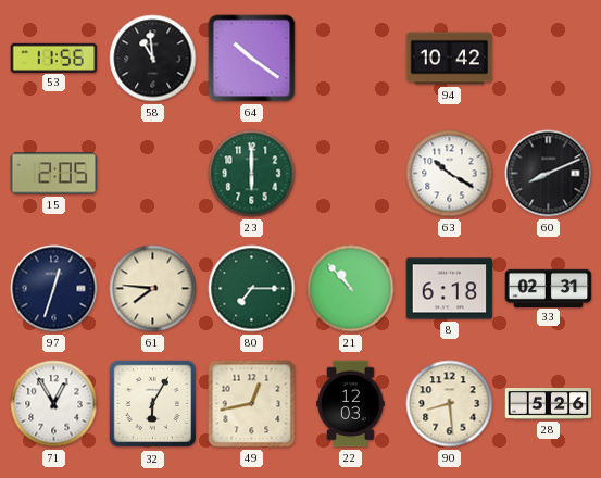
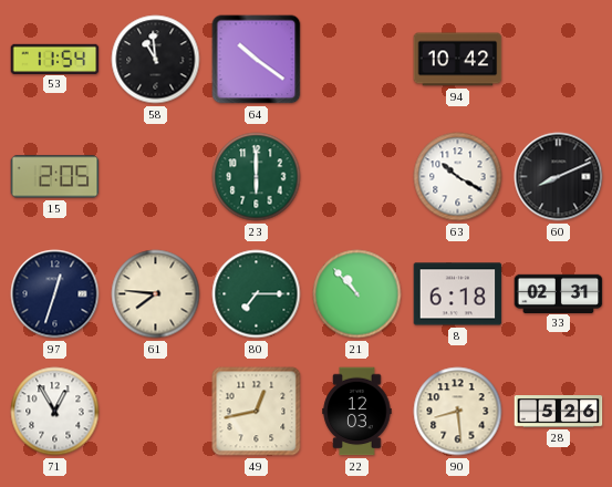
53: 11:56 -> 11:54 (55, 59)
32: 6:05 -> none (152, 404)
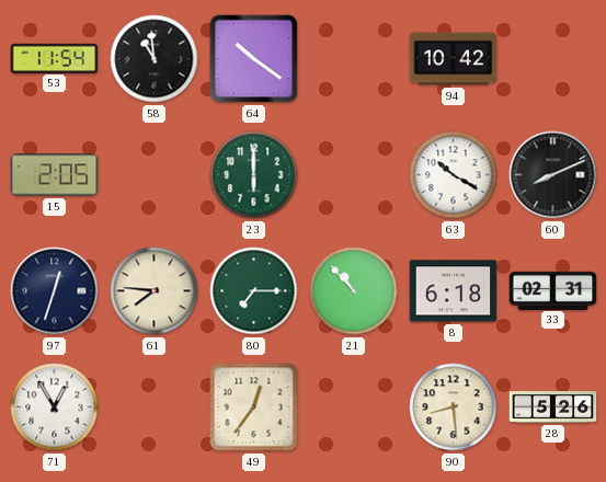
49: 12:43 -> 12:36 (254, 408)
22: 12:03 -> none (357, 412)
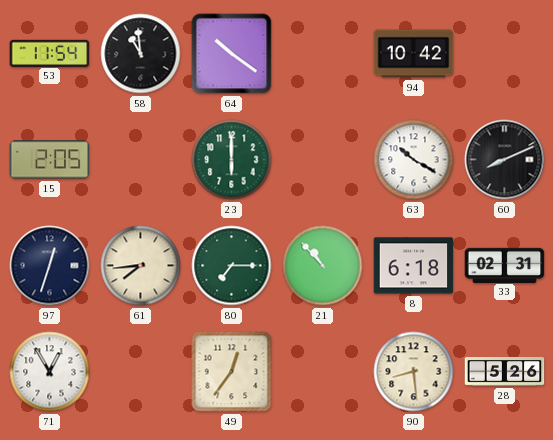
61: 7:46 -> 7:44 (141, 266)
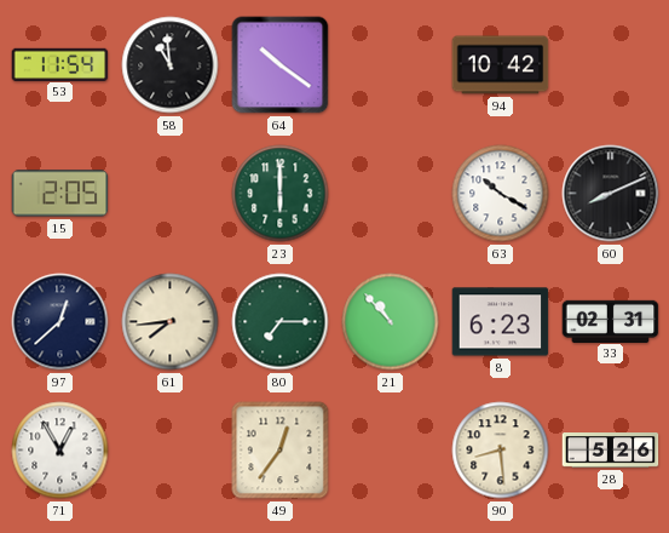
97: 12:33 -> 12:38 (60, 322)
8: 6:18 -> 6:23 (501, 322)
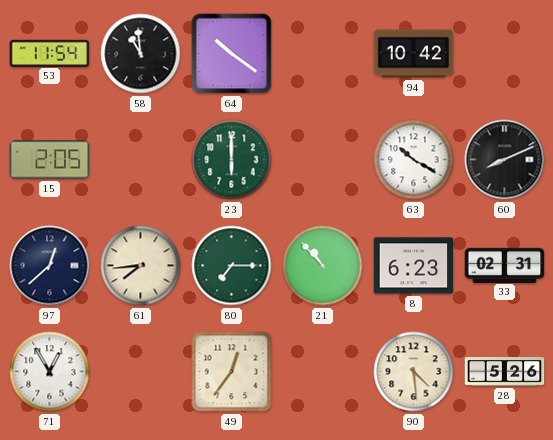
90: 8:29 -> 4:29 (414, 372)
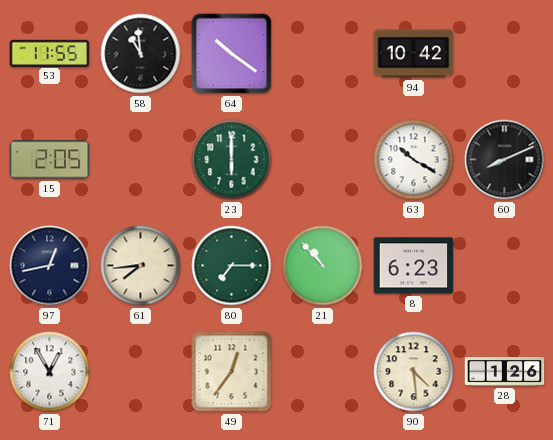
53: 11:54 -> 11:55 (50, 53)
97: 12:38 -> 12:43 (50, 266)
33: 02:31 -> none (505, 265)
28: 5:26 -> 1:26 (505, 372)
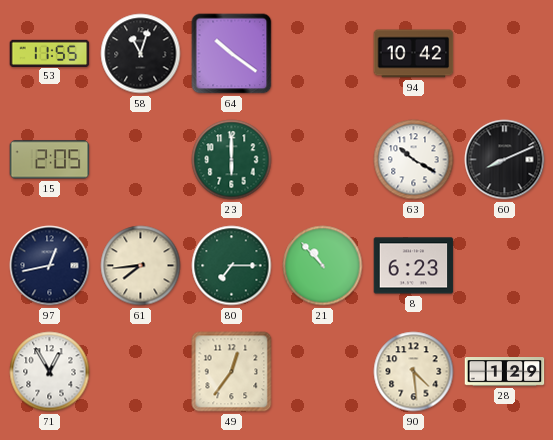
58: 10:59 -> 11:03 (141, 54)
28: 1:26 -> 1:29 (505, 372)
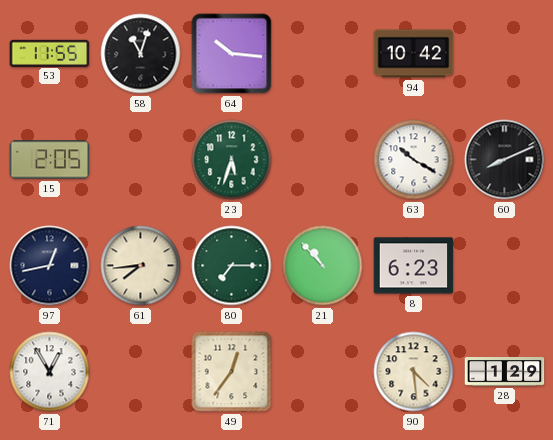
64: 10:21 -> 10:16 (232, 54)
23: 6:00 -> 5:33 (232, 160)
